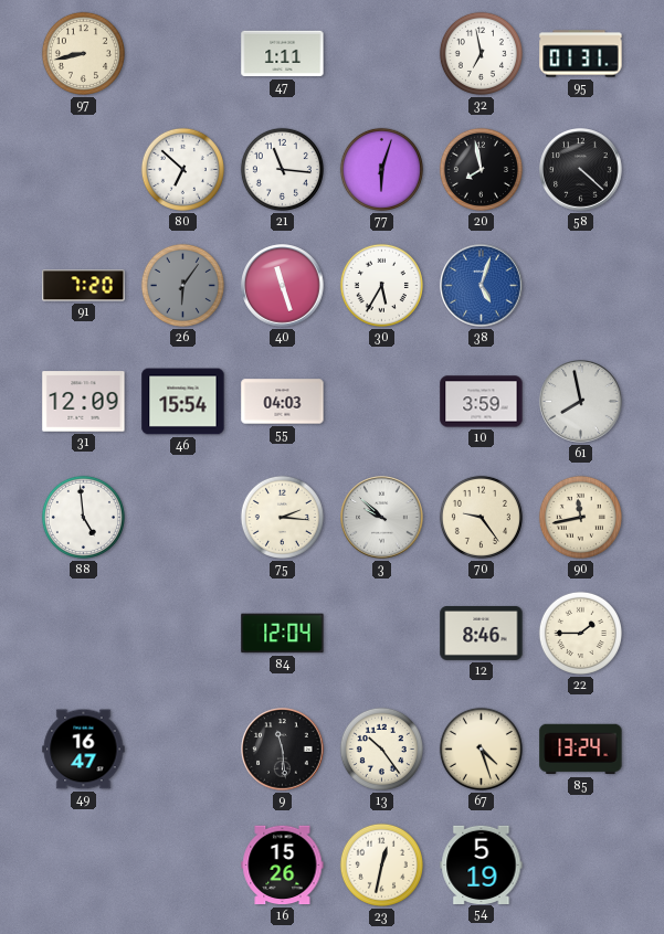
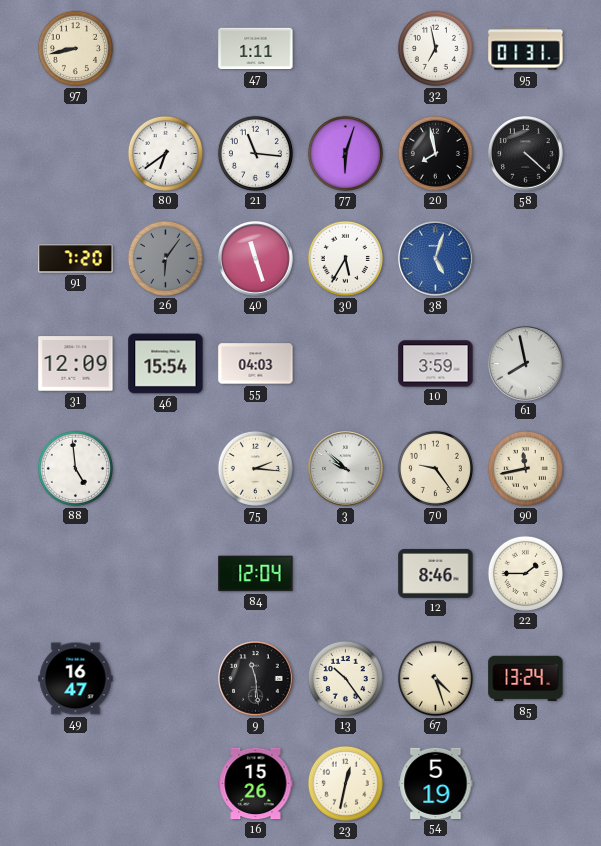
80: 6:52 -> 6:39 (165, 153)
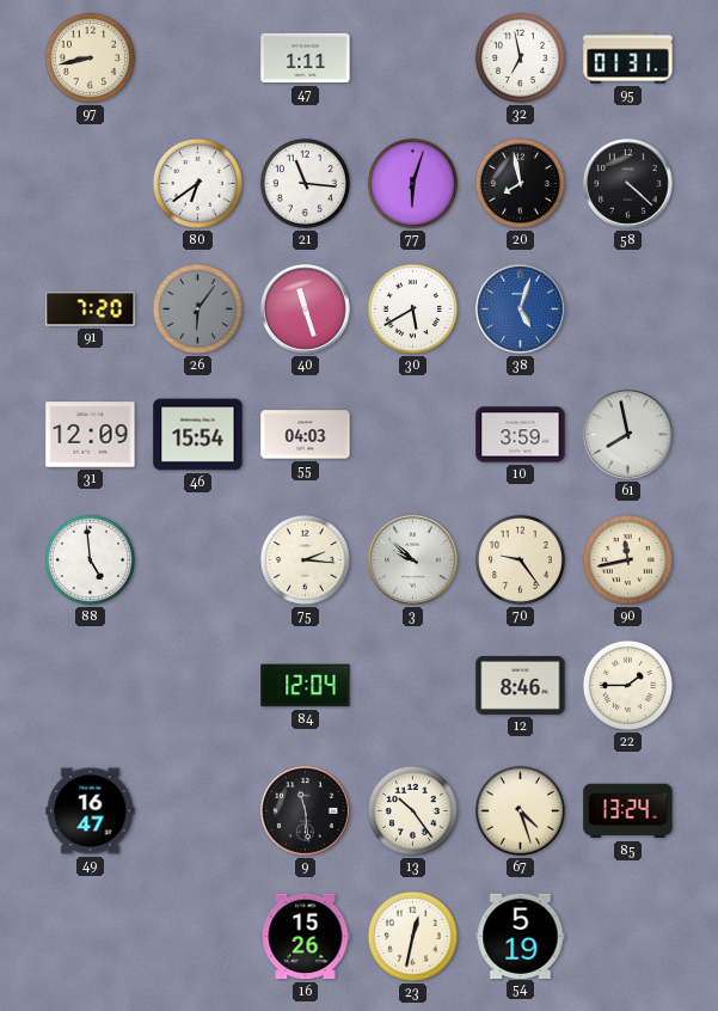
30: 5:35 -> 5:40 (412, 308)
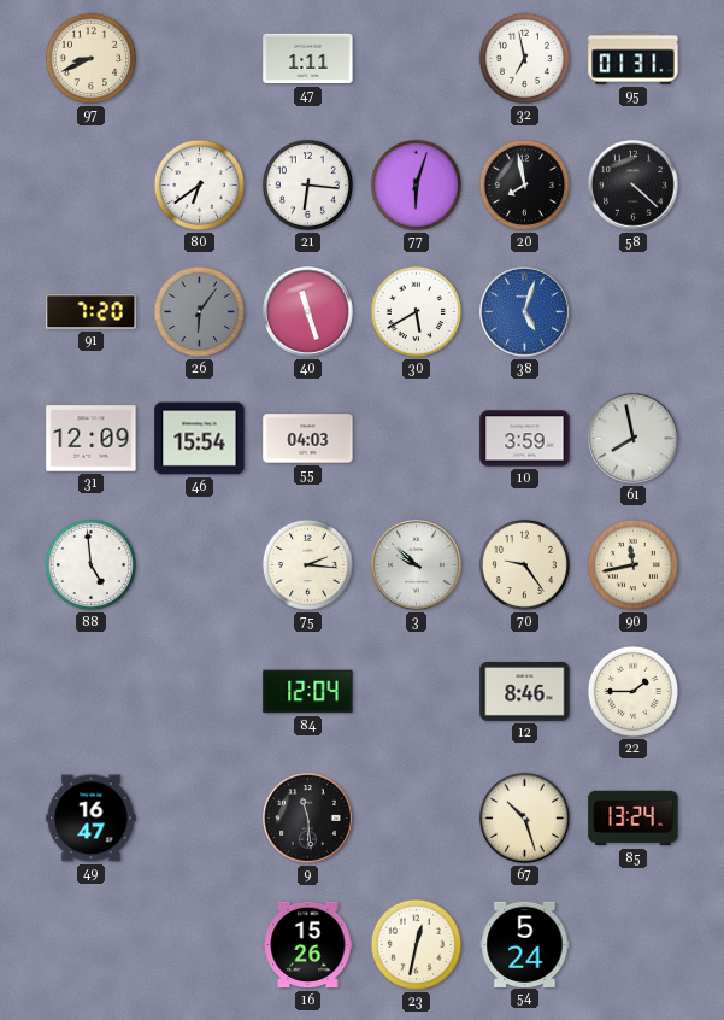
97: 8:43 -> 8:41 (90, 58)
21: 11:16 -> 6:16 (307, 184)
13: 10:24 -> none (412, 810)
67: 4:27 -> 10:27 (524, 817)
54: 5:19 -> 5:24 (525, 944)
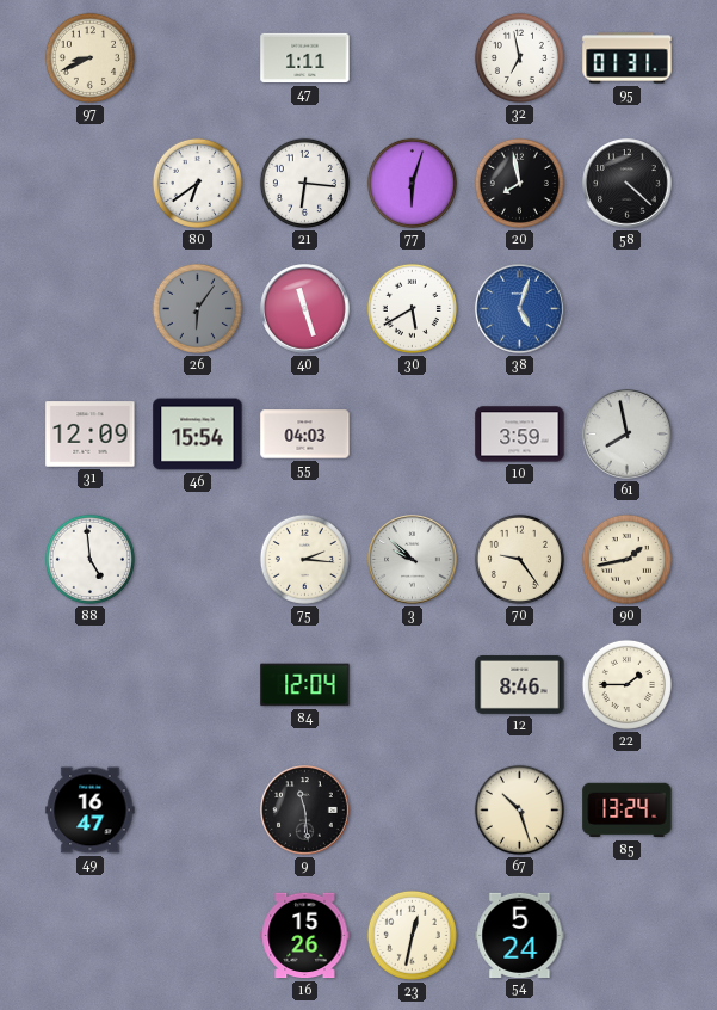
91: 7:20 -> none (92, 312)
90: 11:43 -> 1:43 (626, 559)
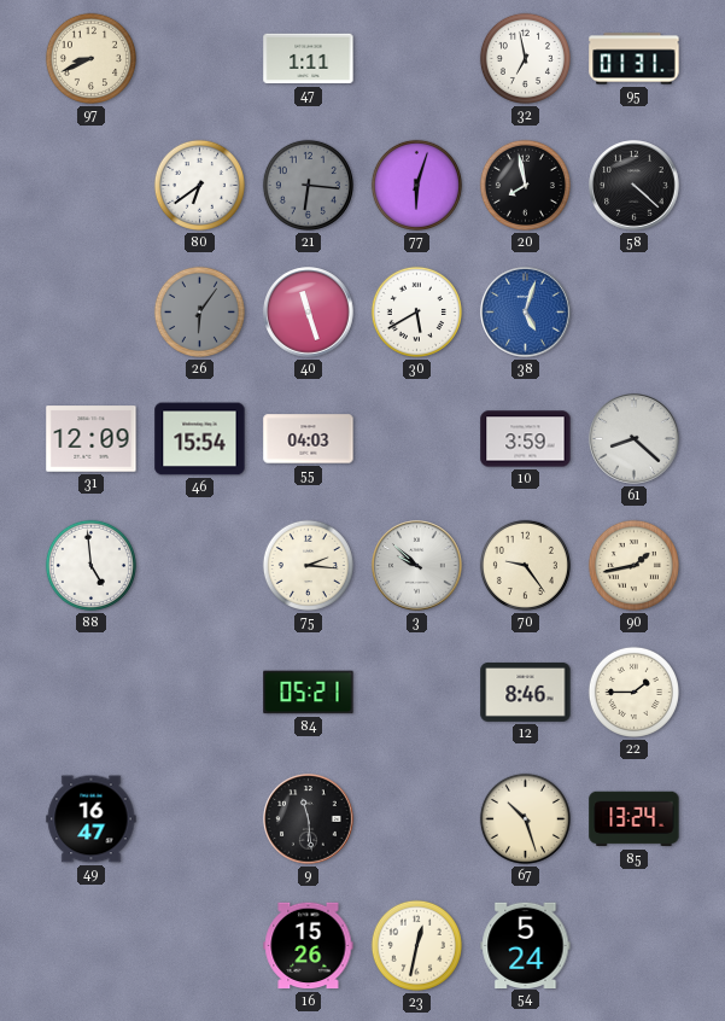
21 dial: white -> grey (308, 185)
61: 7:58 -> 8:22 (635, 439)
84: 12:04 -> 05:21 (309, 693)
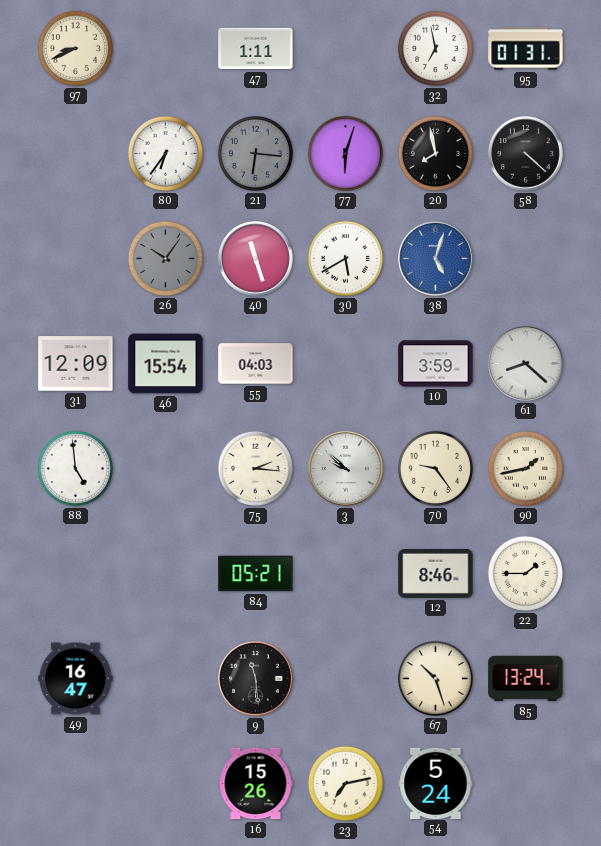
80: 6:39 -> 6:36 (165, 153)
26: 6:06 -> 10:06 (165, 258)
23: 12:32 -> 7:13 (345, 783)
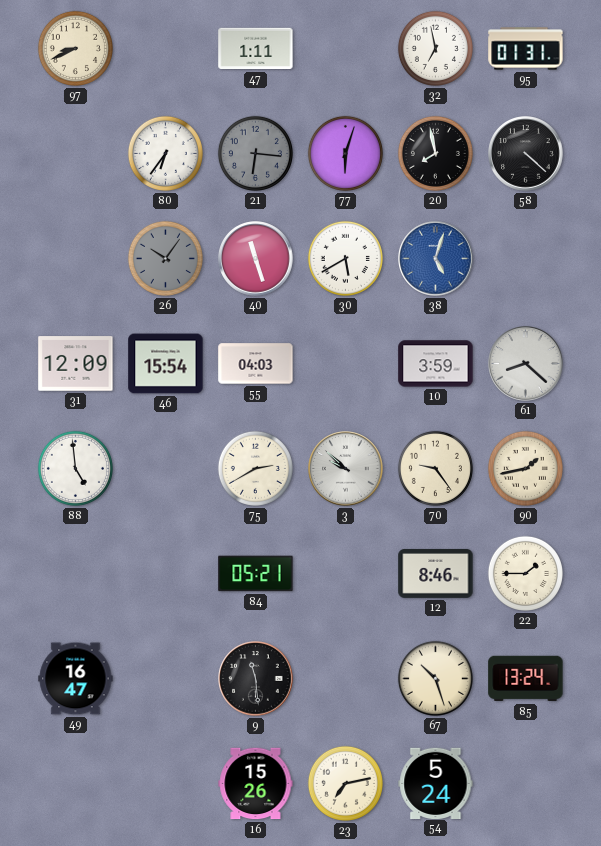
75: 2:16 -> 2:40 (255, 468)
